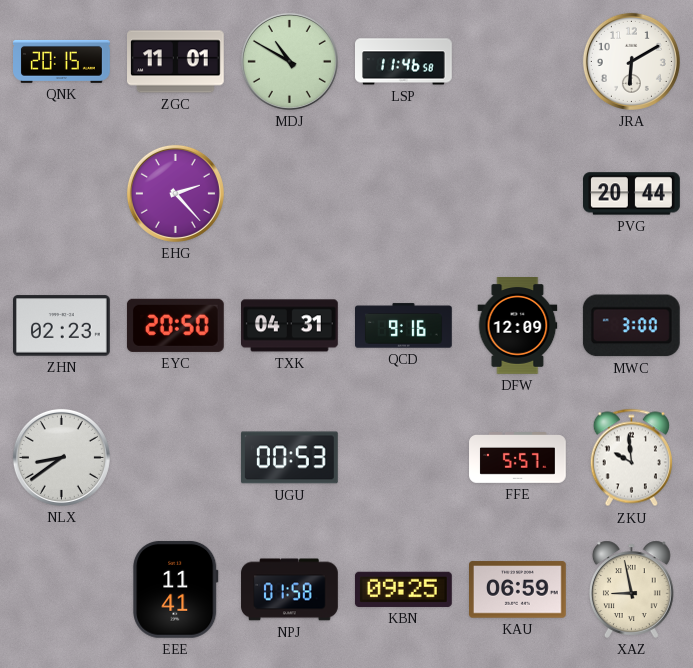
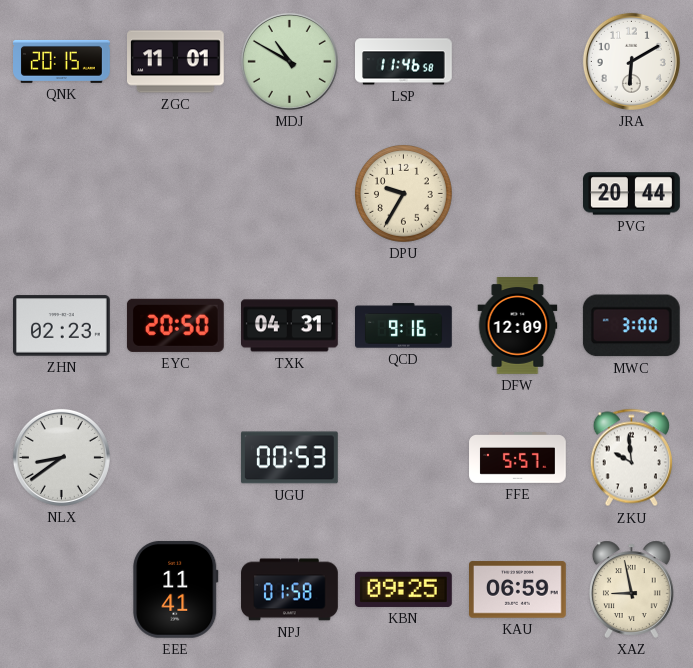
EHG: 2:23 -> none (175, 193)
DPU: none -> 9:35 (404, 194)
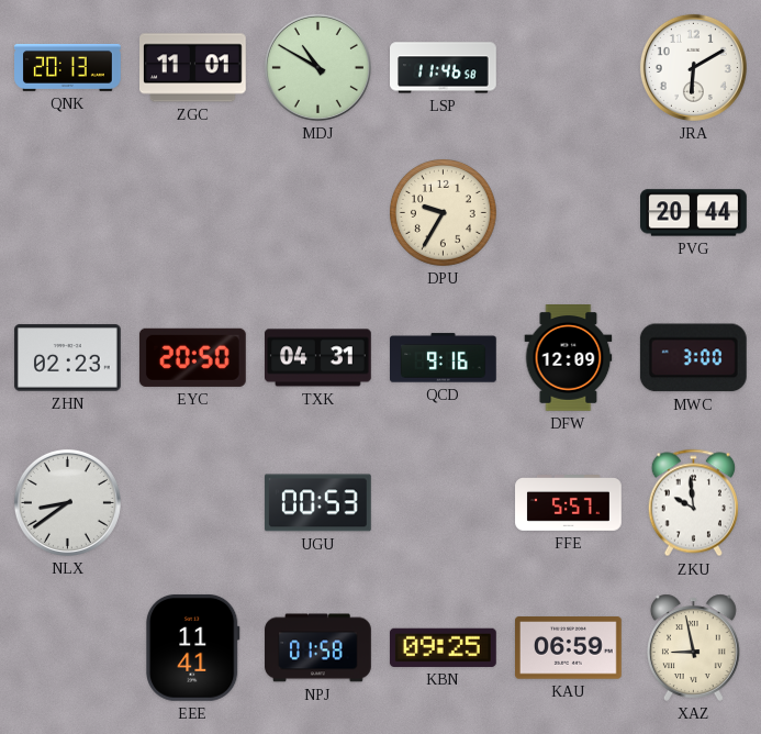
QNK: 20:15 -> 20:13 (68, 67)
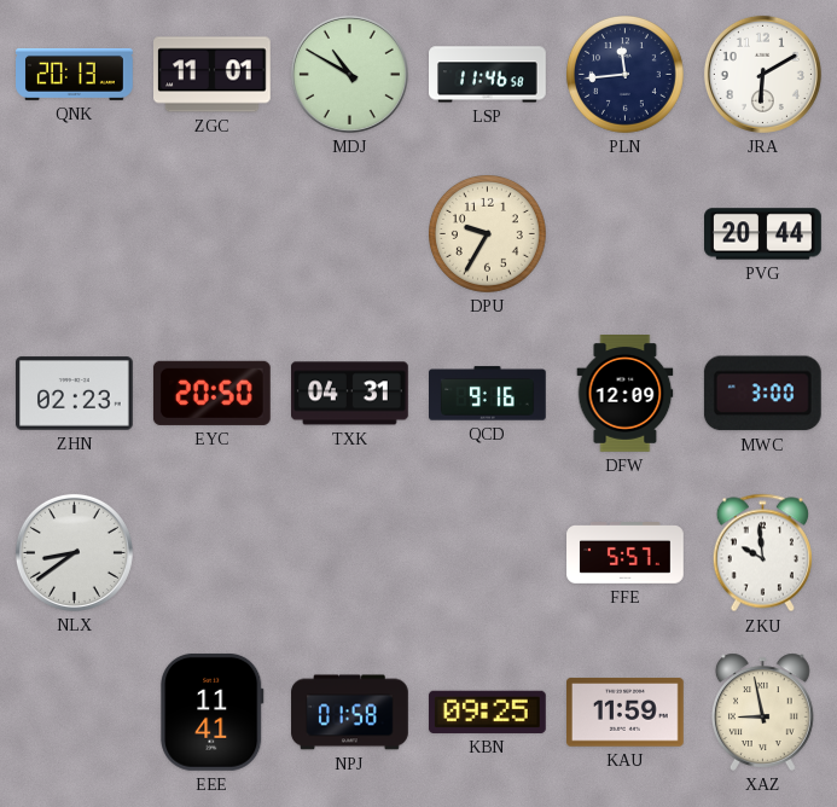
PLN: none -> 11:44 (626, 75)
UGU: 00:53 -> none (317, 503)
KAU: 06:59 -> 11:59 (626, 713)
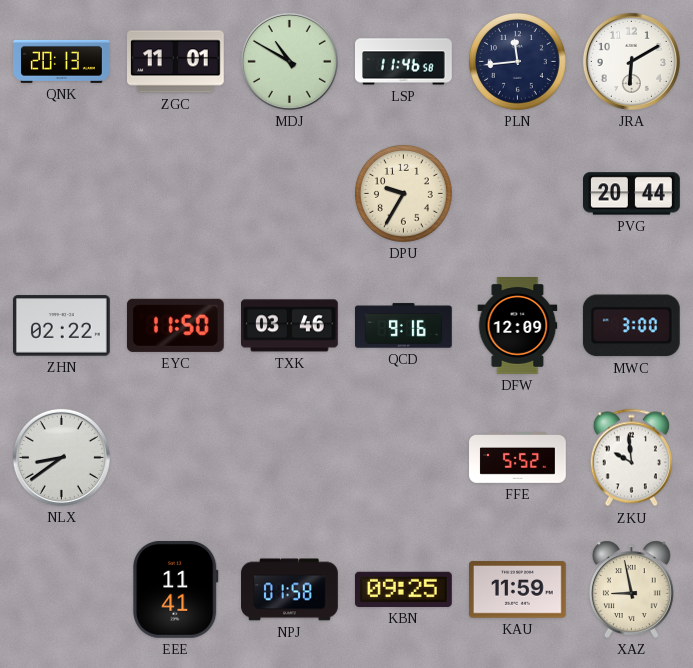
ZHN: 02:23 -> 02:22 (62, 326)
EYC: 20:50 -> 11:50 (175, 325)
TXK: 04:31 -> 03:46 (290, 326)
FFE: 5:57 -> 5:52 (518, 458)
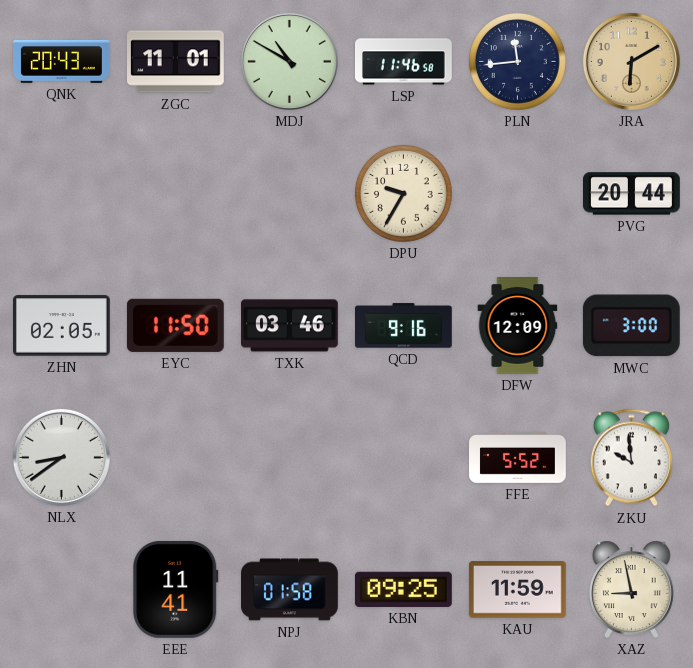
QNK: 20:13 -> 20:43 (62, 61)
JRA dial: white -> champagne (631, 61)
ZHN: 02:22 -> 02:05 (62, 326)
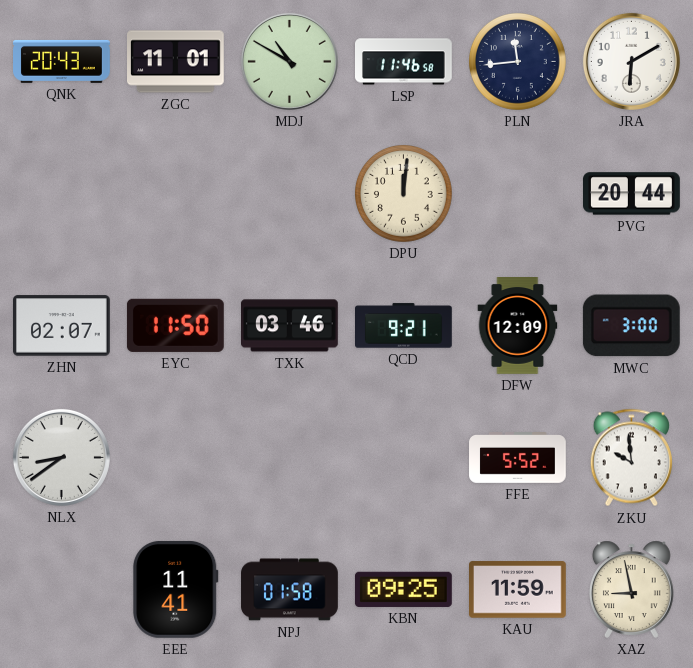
JRA dial: champagne -> white (631, 61)
DPU: 9:35 -> 12:01 (404, 194)
ZHN: 02:05 -> 02:07 (62, 326)
QCD: 9:16 -> 9:21 (404, 326)
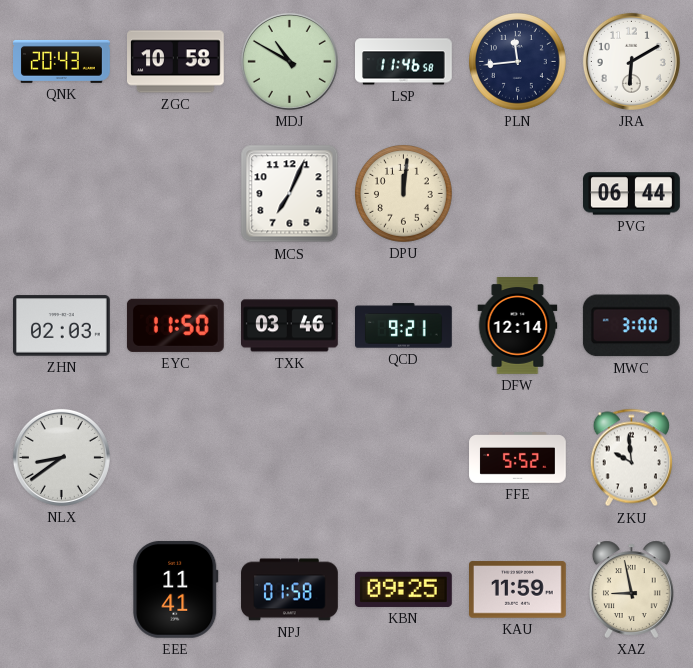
ZGC: 11:01 -> 10:58 (176, 62)
MCS: none -> 7:04 (290, 194)
PVG: 20:44 -> 06:44 (632, 194)
ZHN: 02:07 -> 02:03 (62, 326)
DFW: 12:09 -> 12:14 (518, 326)
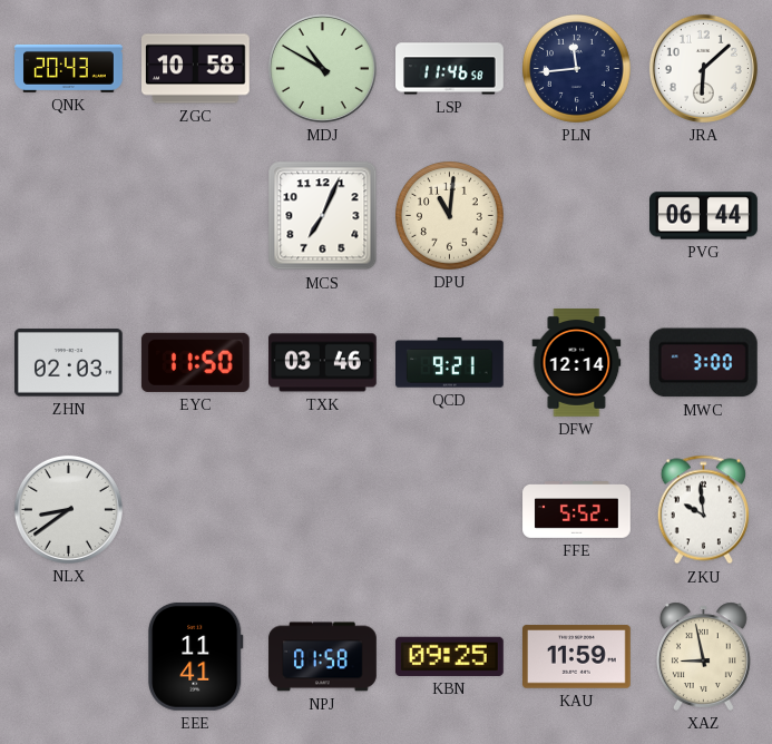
JRA: 6:10 -> 6:08 (703, 68)
DPU: 12:01 -> 11:01 (450, 216)
